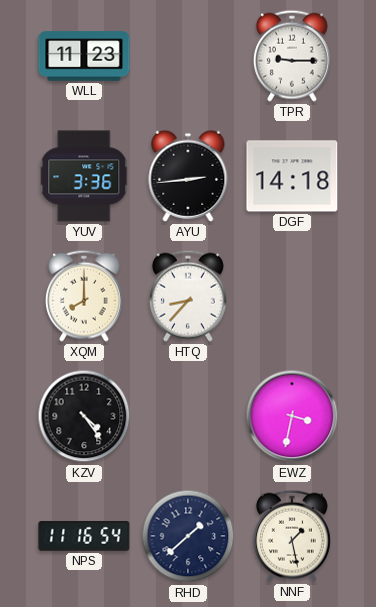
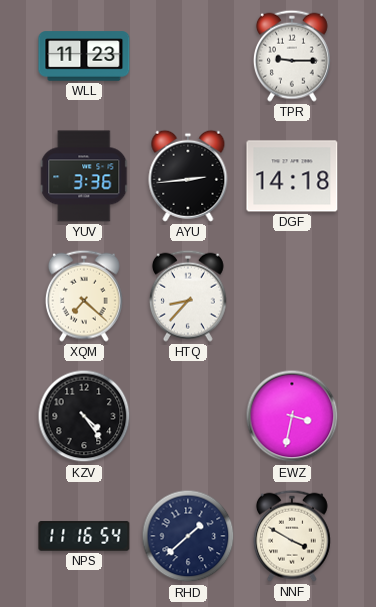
XQM: 8:00 -> 7:22 (84, 296)
NNF: 1:28 -> 3:50 (292, 536)
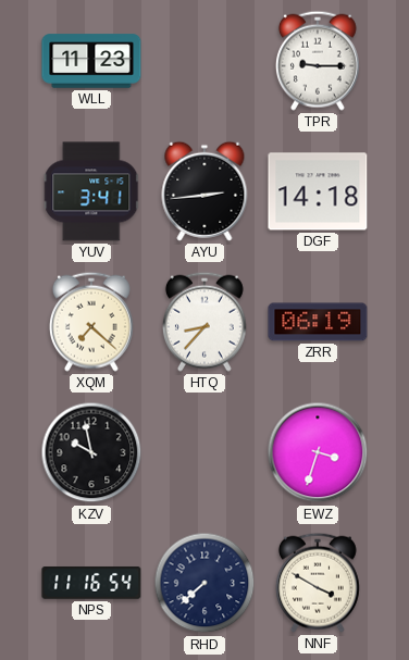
YUV: 3:36 -> 3:41 (92, 191)
ZRR: none -> 06:19 (318, 322)
KZV: 4:24 -> 9:58 (91, 452)
EWZ: 3:32 -> 3:33 (318, 452)
RHD: 1:38 -> 7:38 (205, 583)
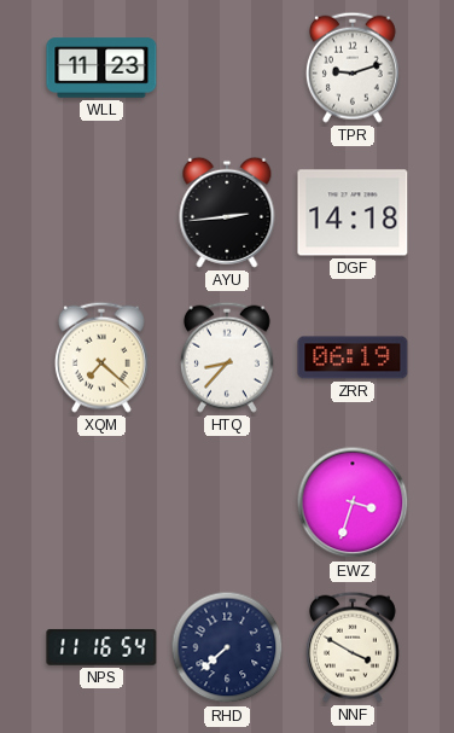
TPR: 9:15 -> 9:12 (353, 68)
YUV: 3:41 -> none (92, 191)
KZV: 9:58 -> none (91, 452)
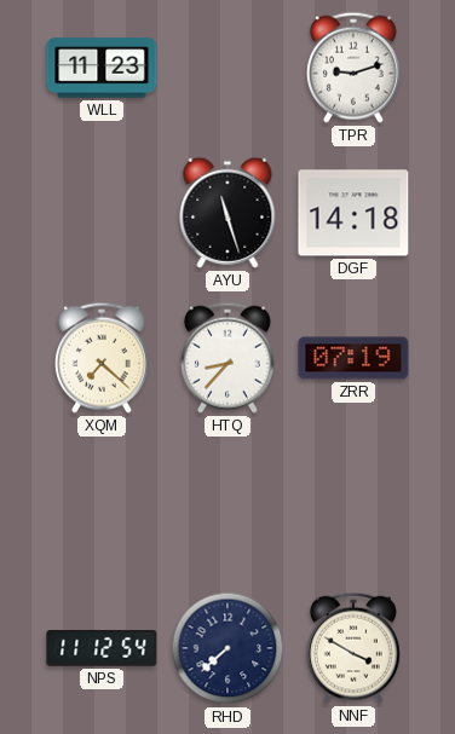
AYU: 2:44 -> 11:27 (227, 213)
ZRR: 06:19 -> 07:19 (353, 358)
EWZ: 3:33 -> none (353, 502)
NPS: 11:16 -> 11:12 (102, 648)
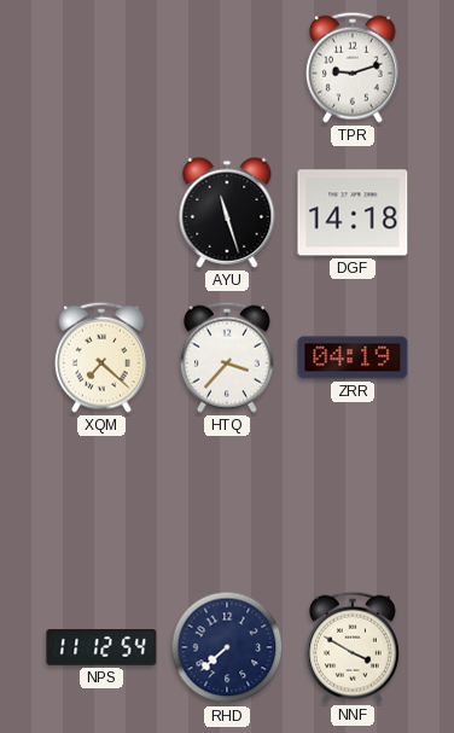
WLL: 11:23 -> none (102, 68)
HTQ: 8:37 -> 3:37 (227, 357)
ZRR: 07:19 -> 04:19 (353, 357)
